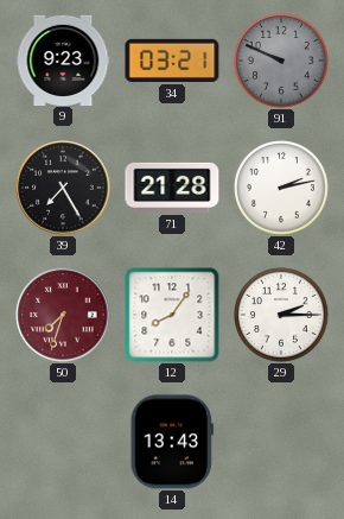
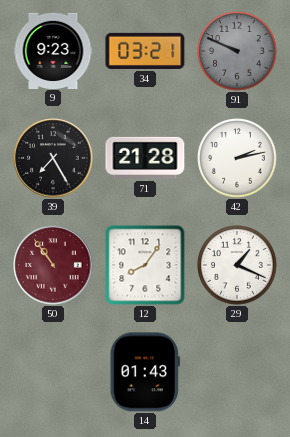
50: 7:33 -> 10:54 (53, 265)
29: 2:15 -> 1:19 (237, 265)
14: 13:43 -> 01:43 (145, 372)
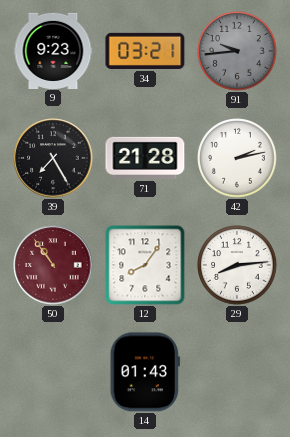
91: 9:49 -> 9:44 (237, 51)
29: 1:19 -> 8:14 (237, 265)
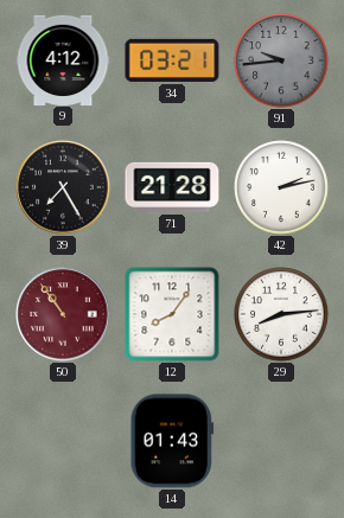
9: 9:23 -> 4:12 (63, 59)
